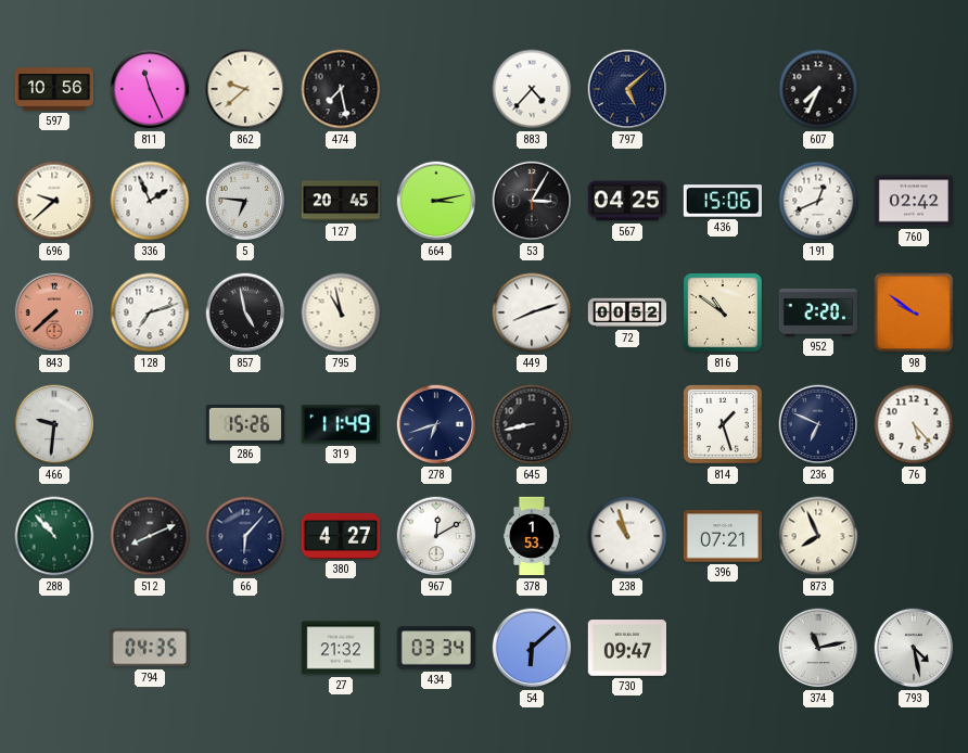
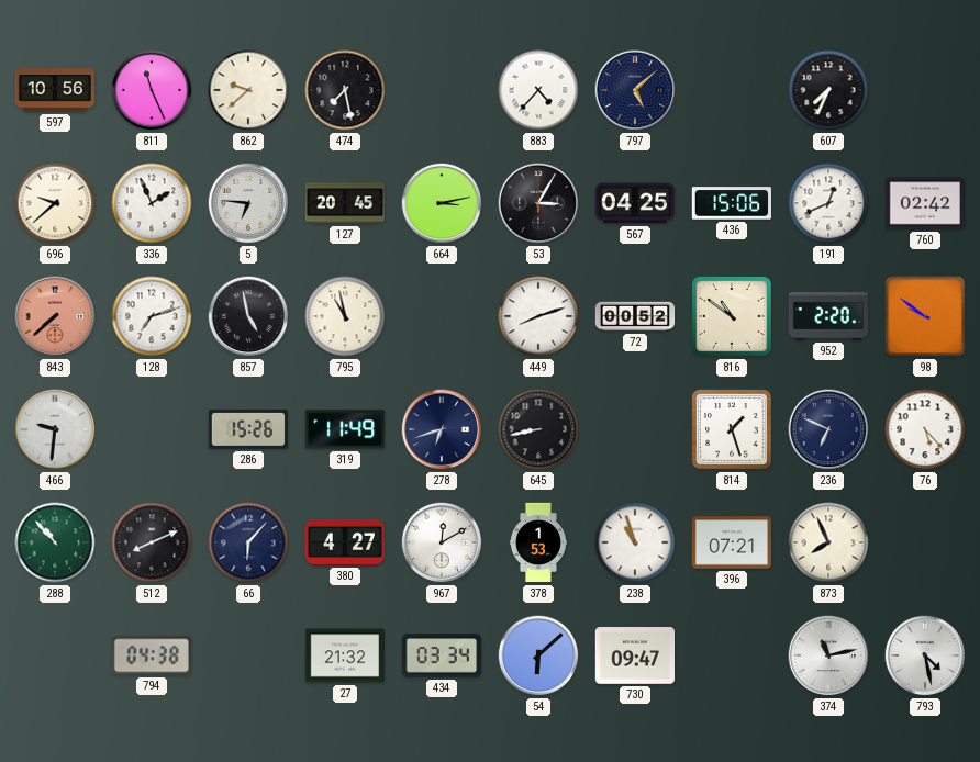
794: 04:35 -> 04:38 (152, 655)
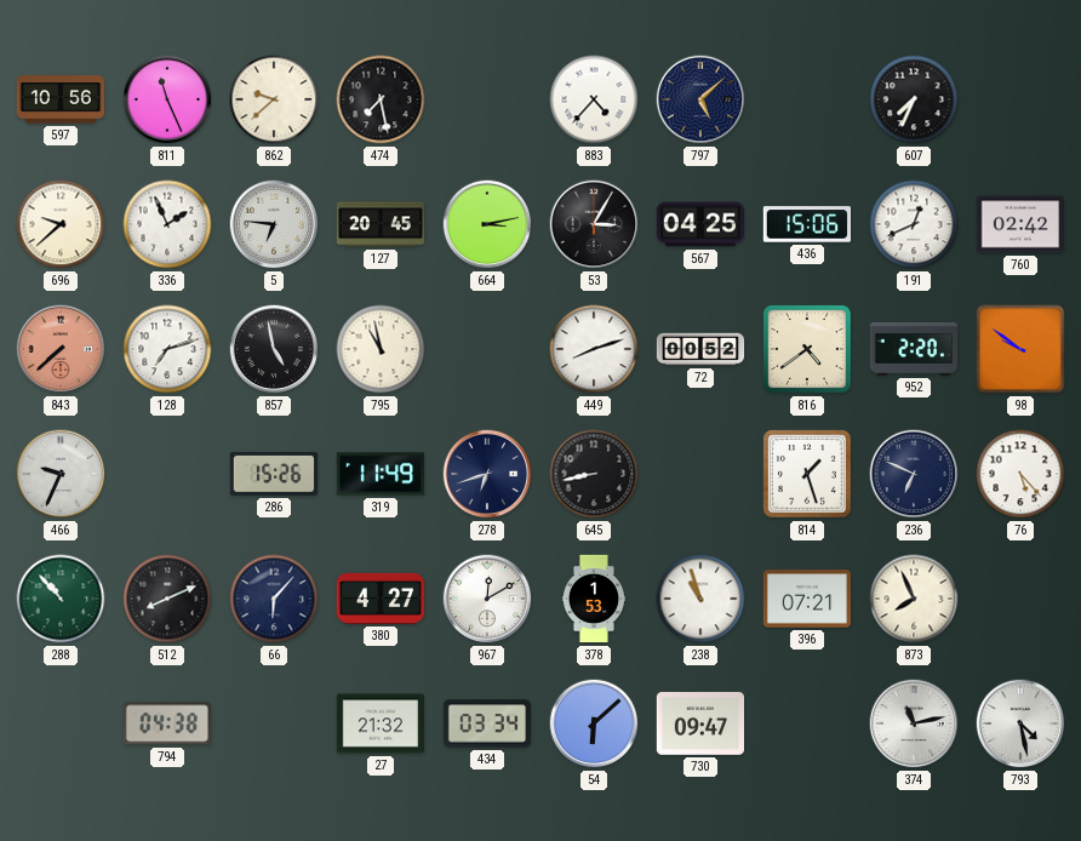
816: 10:51 -> 4:39 (808, 350)
466: 9:31 -> 9:34 (61, 474)
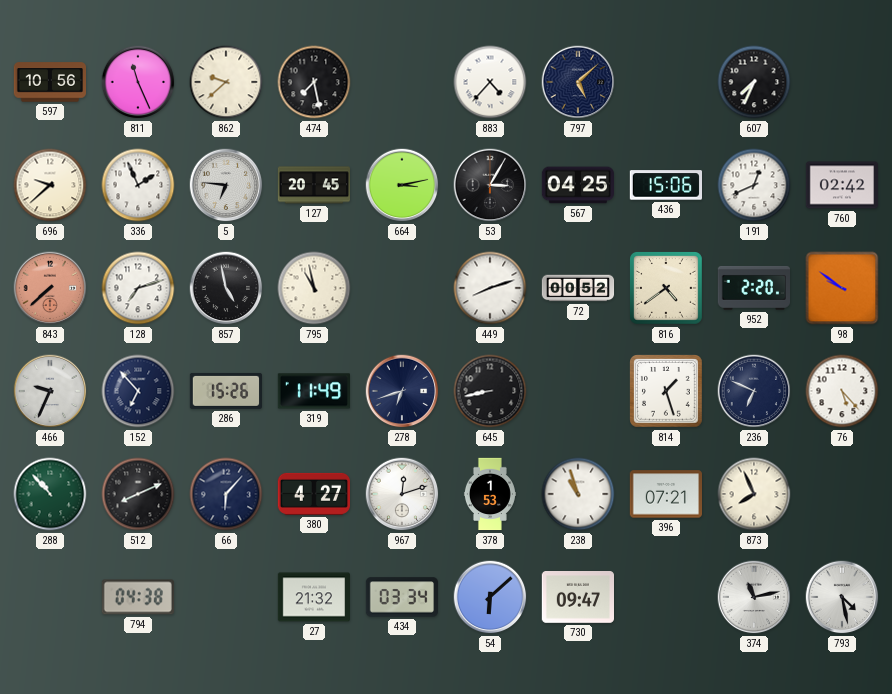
152: none -> 6:53 (138, 391)
967: 12:10 -> 12:12 (402, 494)
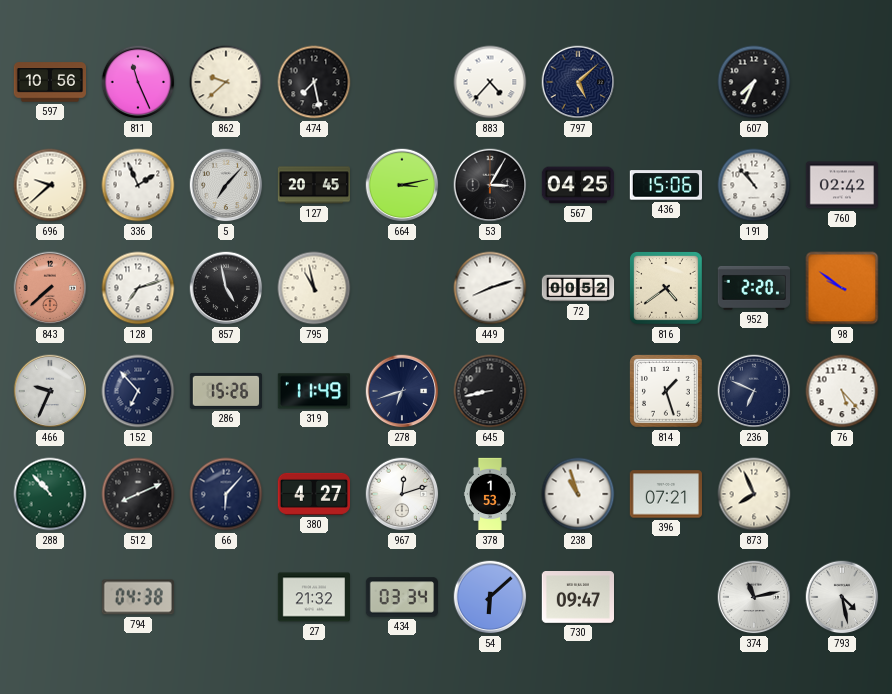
5: 6:46 -> 7:07 (226, 185)
191: 12:41 -> 10:53 (754, 185)
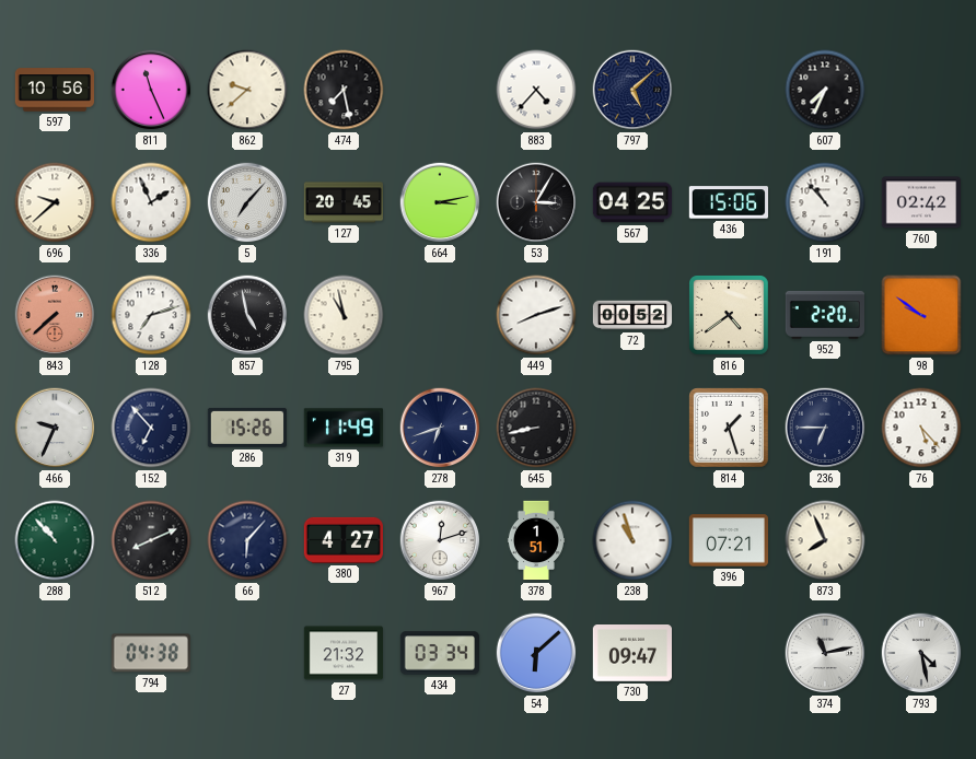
236: 6:49 -> 6:45 (825, 428)
378: 1:53 -> 1:51 (536, 540)
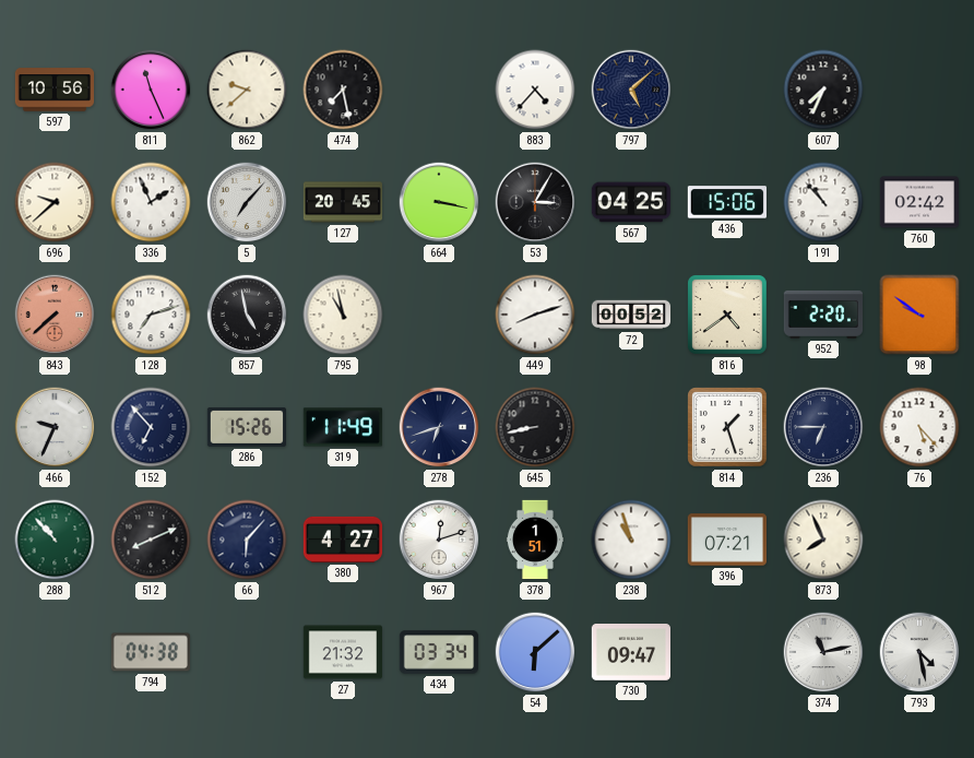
664: 3:13 -> 3:17 (439, 202)
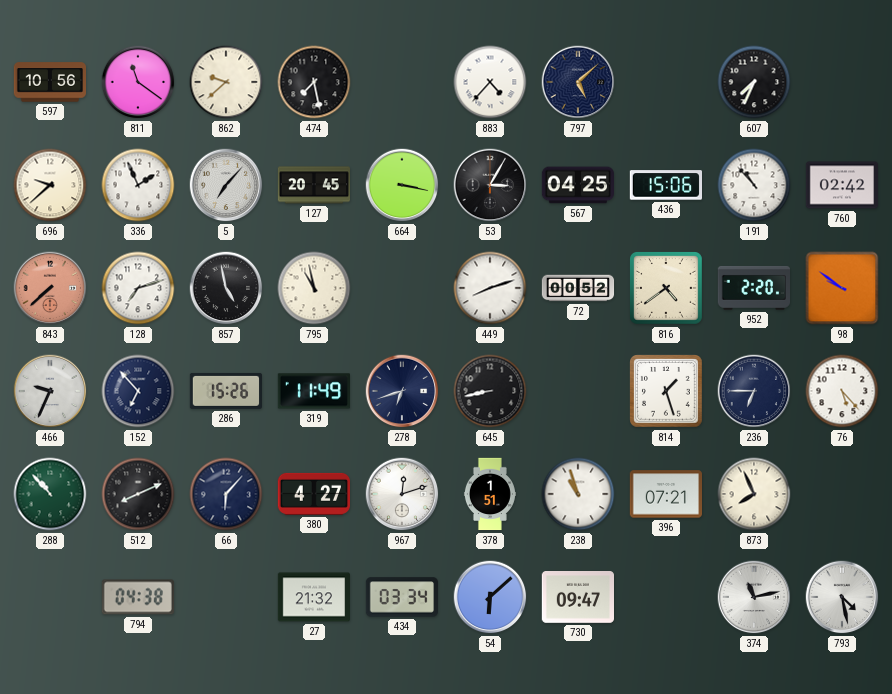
811: 11:26 -> 11:21 (138, 82)
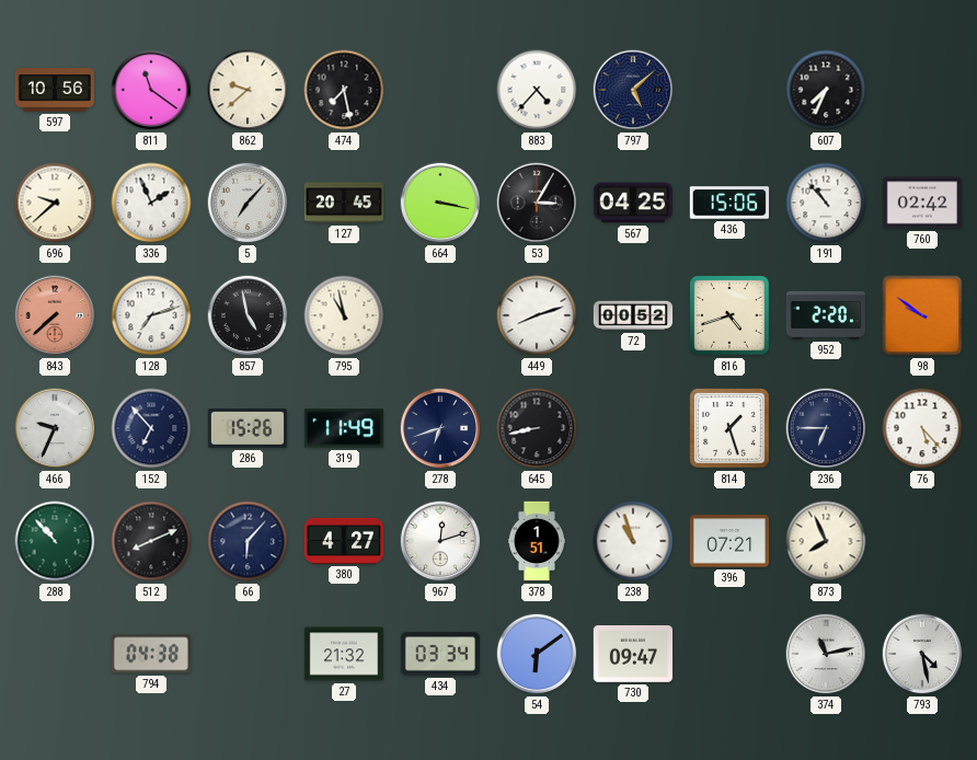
816: 4:39 -> 4:42 (731, 316)
54: 6:08 -> 6:09 (537, 654)
